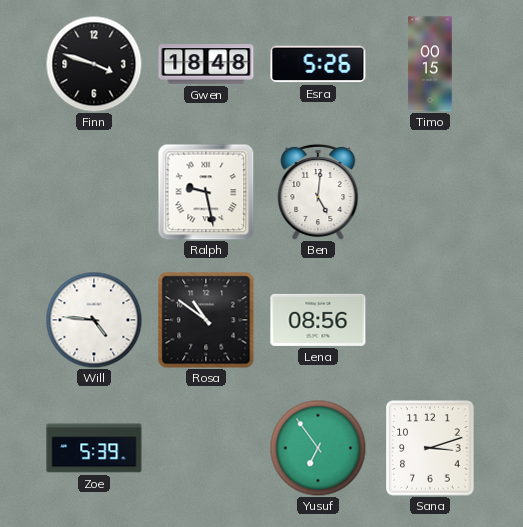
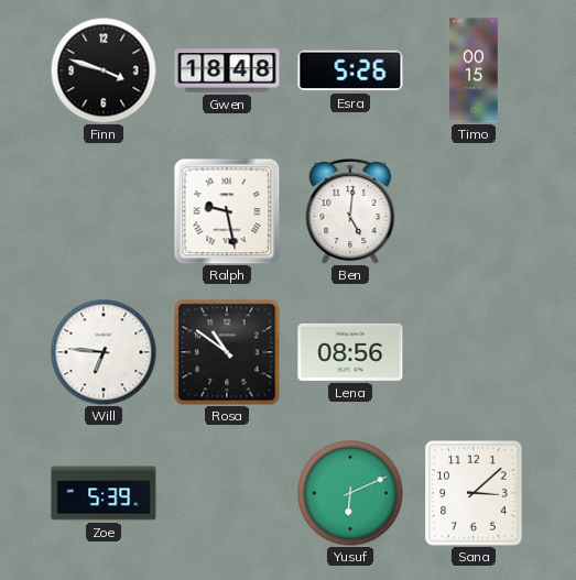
Will: 4:46 -> 6:46 (104, 352)
Yusuf: 6:54 -> 6:11 (350, 493)
Sana: 3:12 -> 3:08 (474, 493)
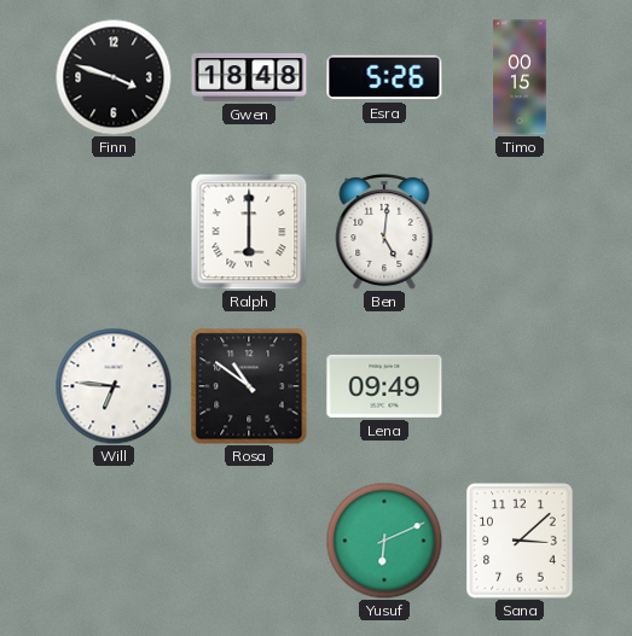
Ralph: 9:28 -> 6:00 (249, 232)
Lena: 08:56 -> 09:49 (384, 386)
Zoe: 5:39 -> none (104, 493)
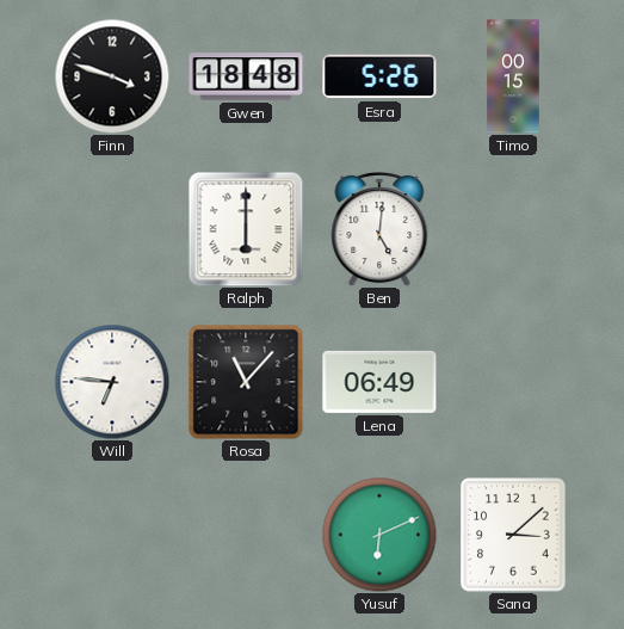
Rosa: 10:51 -> 11:07 (246, 382)
Lena: 09:49 -> 06:49 (379, 382)
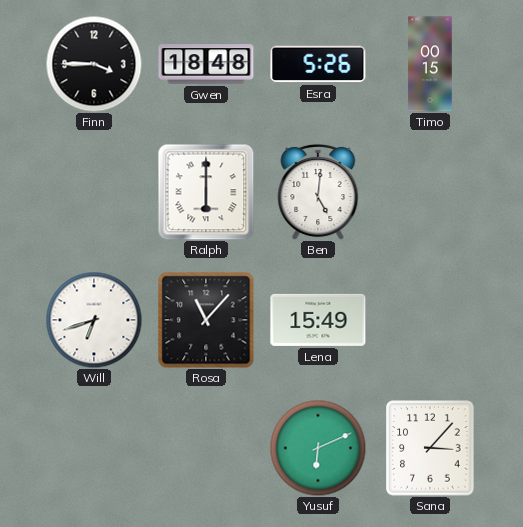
Finn: 3:48 -> 3:45 (94, 64)
Will: 6:46 -> 6:42 (94, 320)
Lena: 06:49 -> 15:49 (318, 320)
Sana: 3:08 -> 3:07 (430, 448)
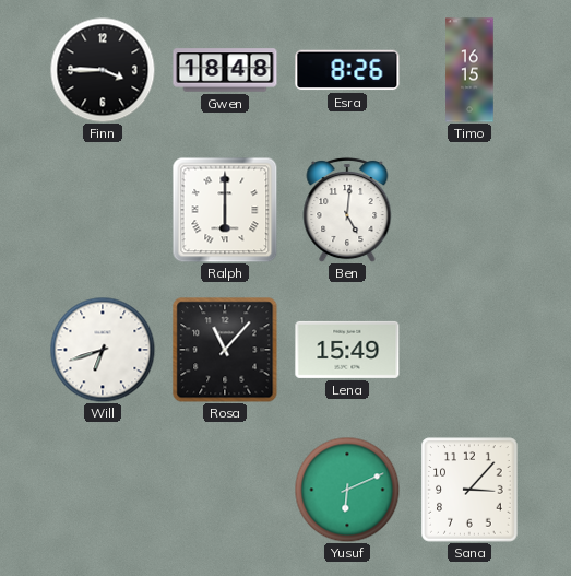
Esra: 5:26 -> 8:26 (347, 70)
Timo: 00:15 -> 16:15 (469, 70)
